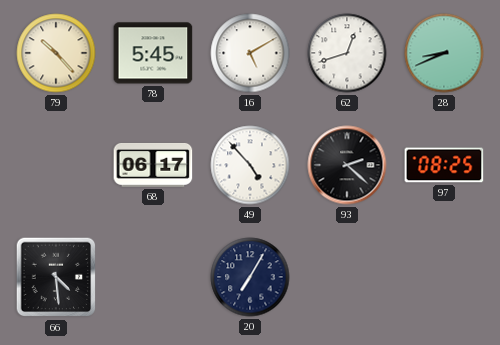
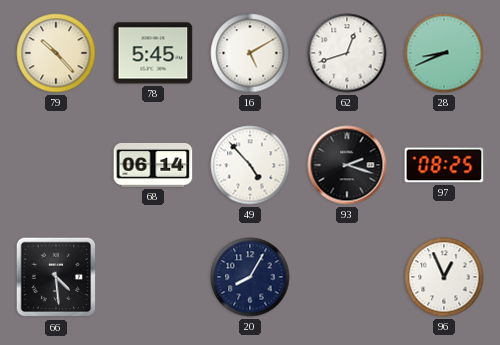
68: 06:17 -> 06:14 (153, 165)
93: 2:22 -> 2:18 (347, 165)
20: 7:05 -> 8:05 (250, 277)
96: none -> 12:56 (444, 277)
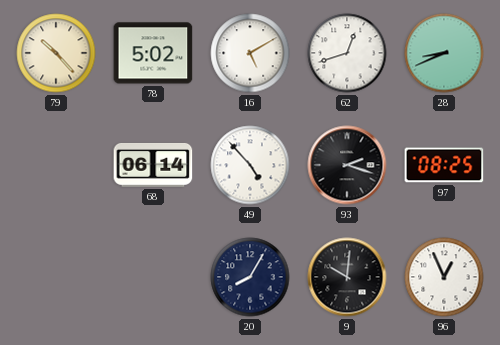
78: 5:45 -> 5:02 (153, 53)
66: 4:29 -> none (56, 277)
9: none -> 10:01 (347, 277)
